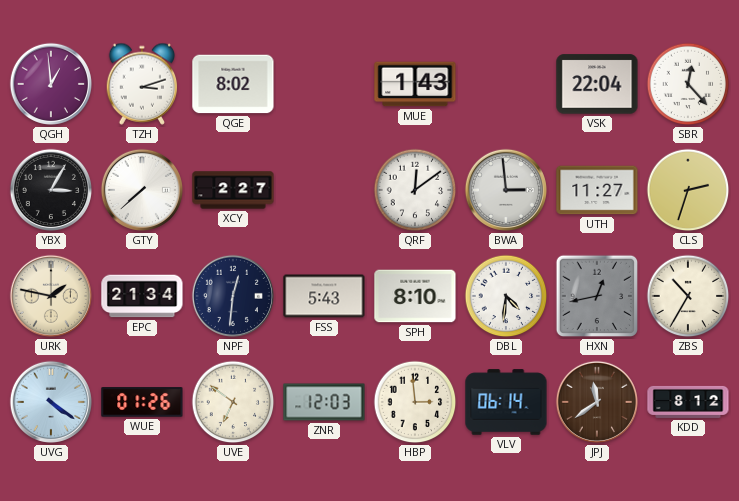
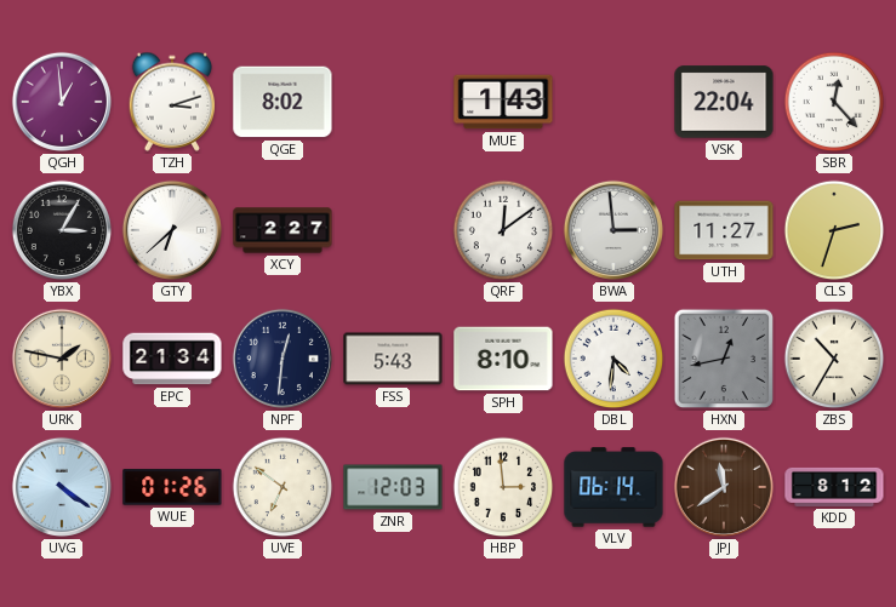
GTY: 7:38 -> 6:38 (172, 230)
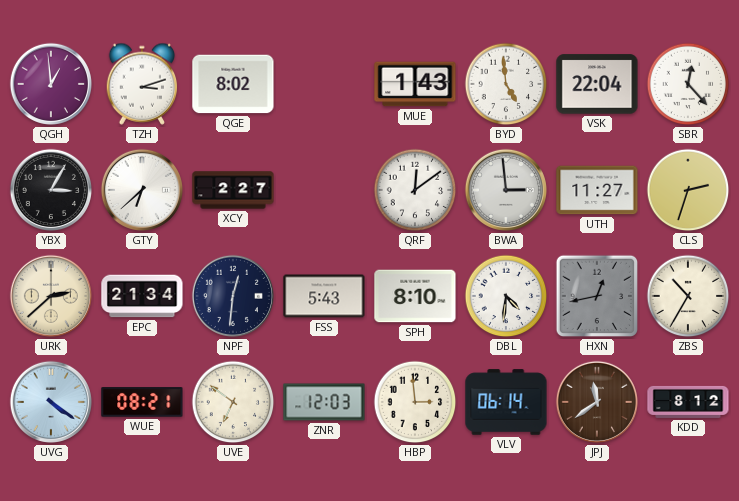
BYD: none -> 4:59 (506, 84)
URK: 1:47 -> 2:38 (51, 296)
WUE: 01:26 -> 08:21 (142, 402)
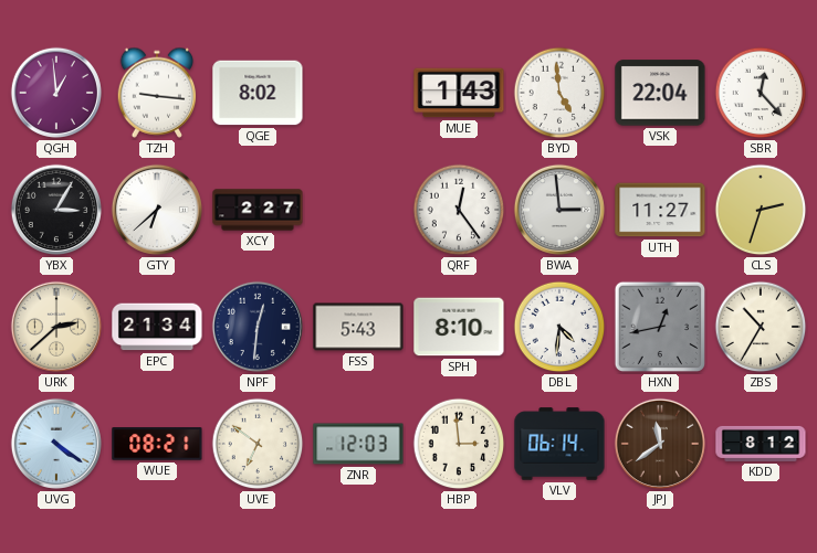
TZH: 3:12 -> 9:16 (157, 93)
QRF: 12:09 -> 12:24 (459, 210)
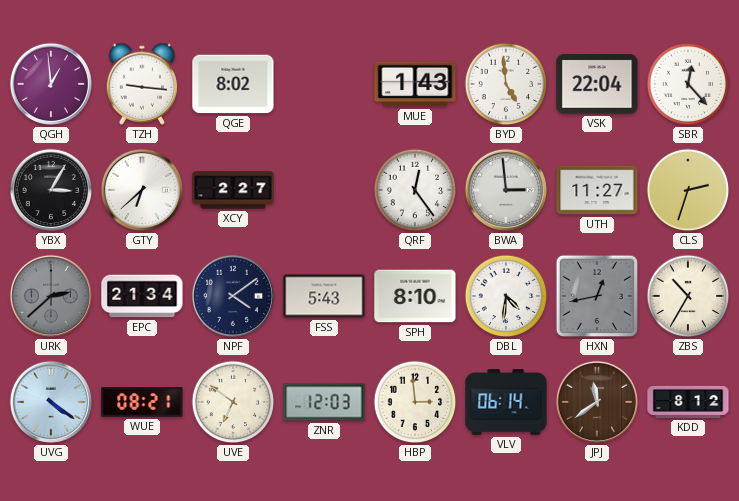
URK dial: cream -> grey (51, 296)
NPF: 12:31 -> 4:09 (233, 296)
